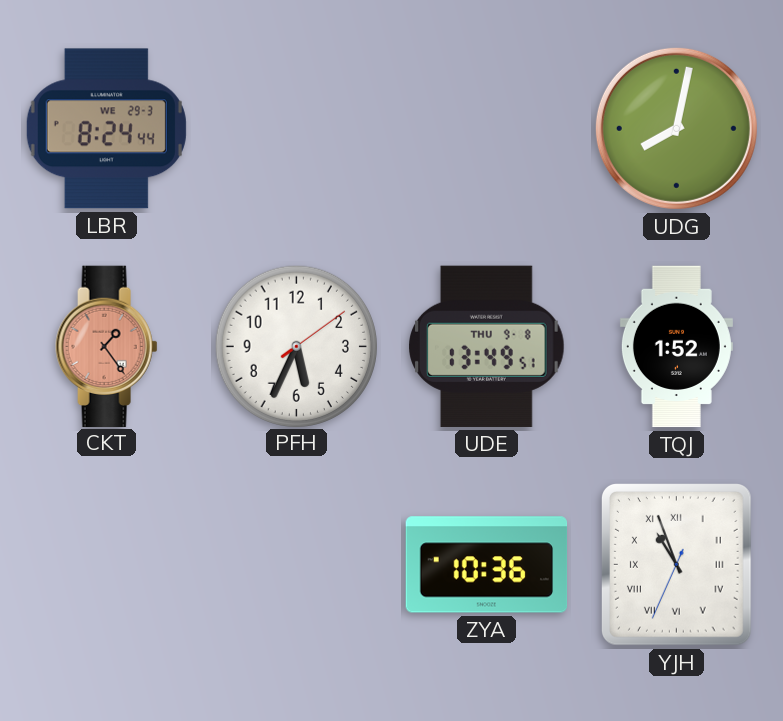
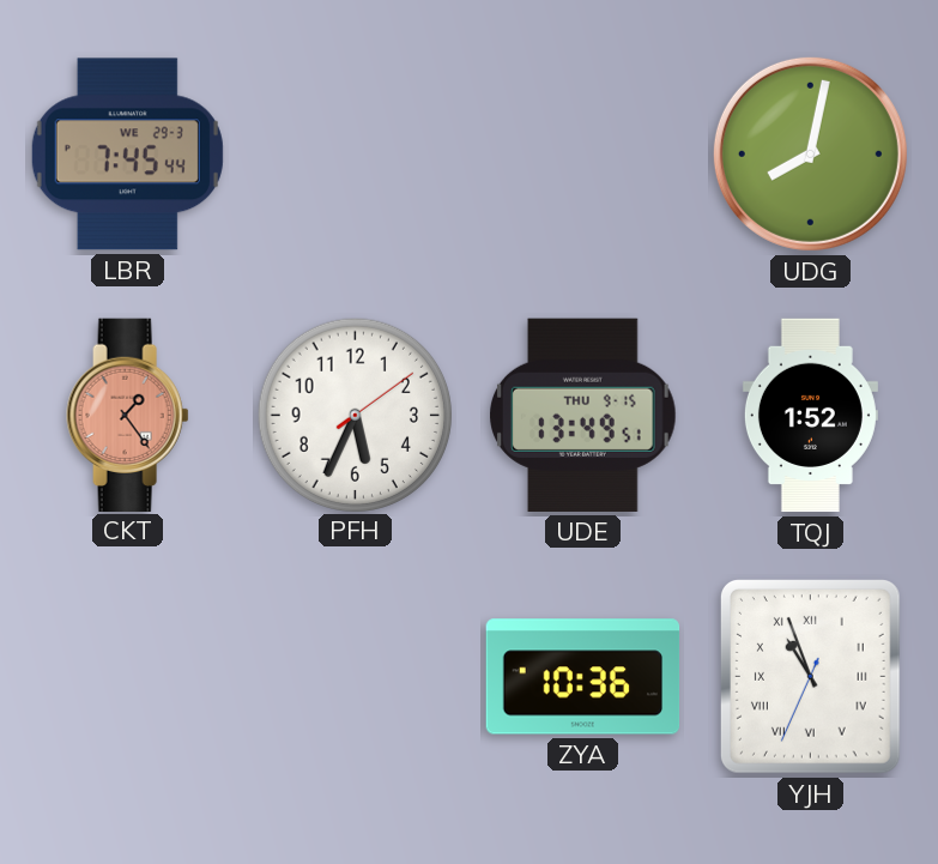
LBR: 8:24 -> 7:45 (127, 155)
UDE date: THU 9-8 -> THU 9-15 (583, 415)
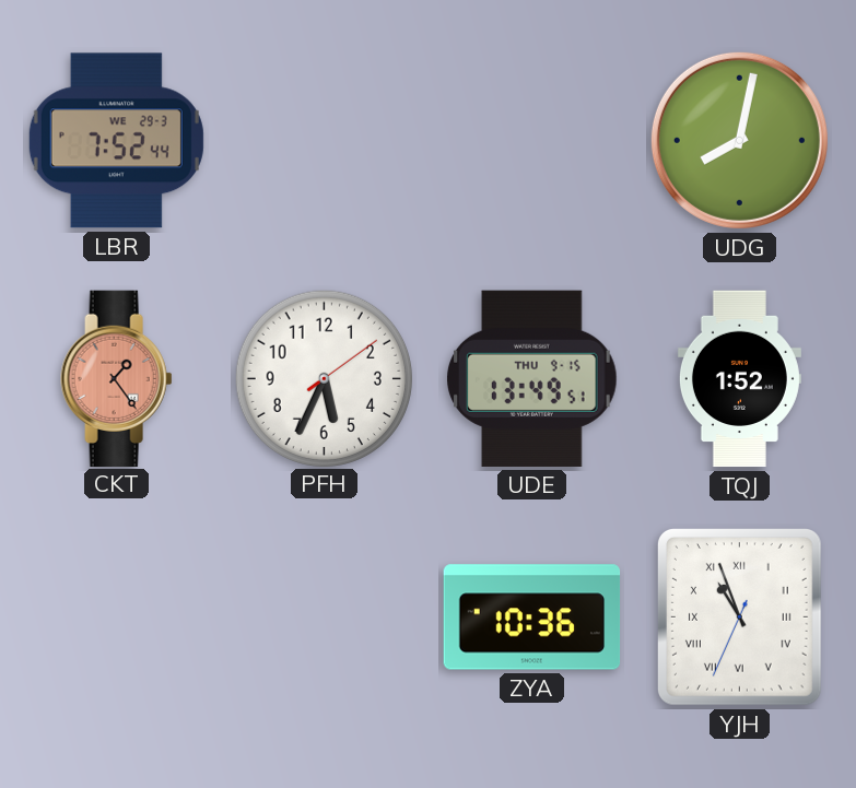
LBR: 7:45 -> 7:52 (116, 141)
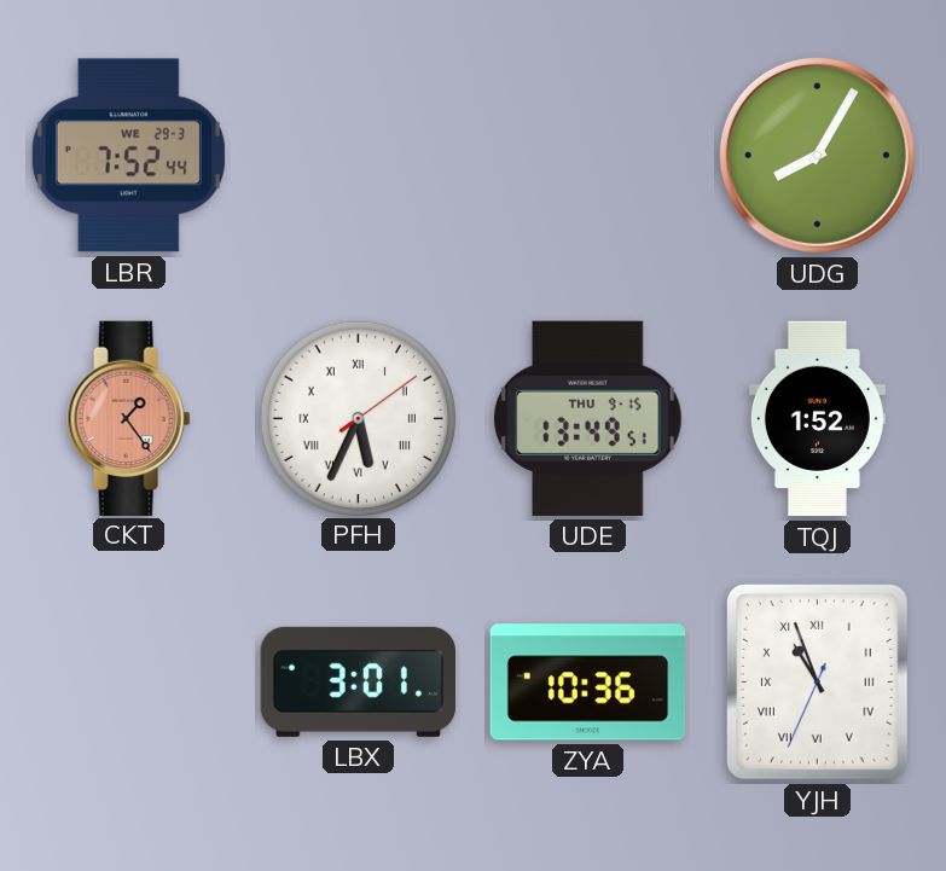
UDG: 8:02 -> 8:05 (817, 155)
PFH numerals: Arabic -> Roman (358, 418)
LBX: none -> 3:01 (358, 681)
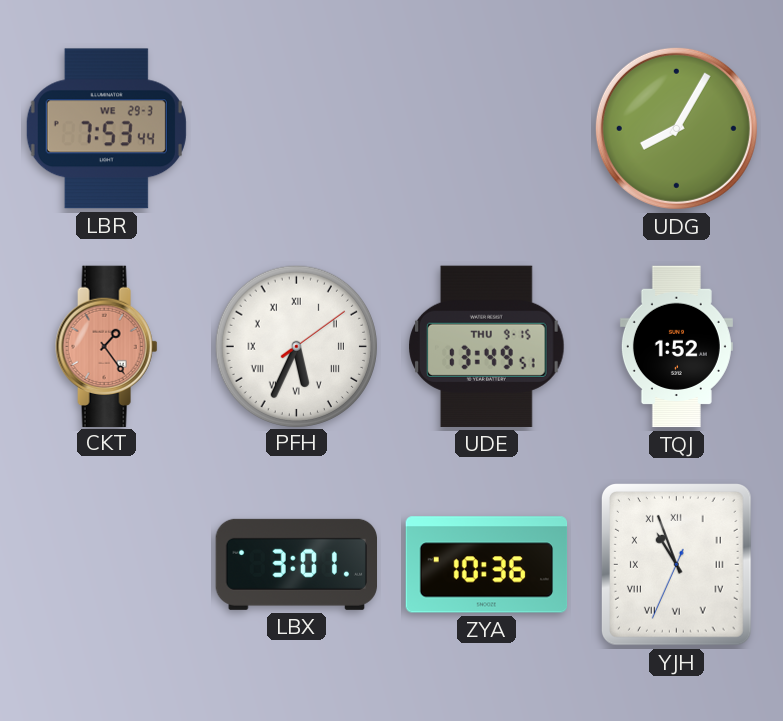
LBR: 7:52 -> 7:53 (106, 129)
